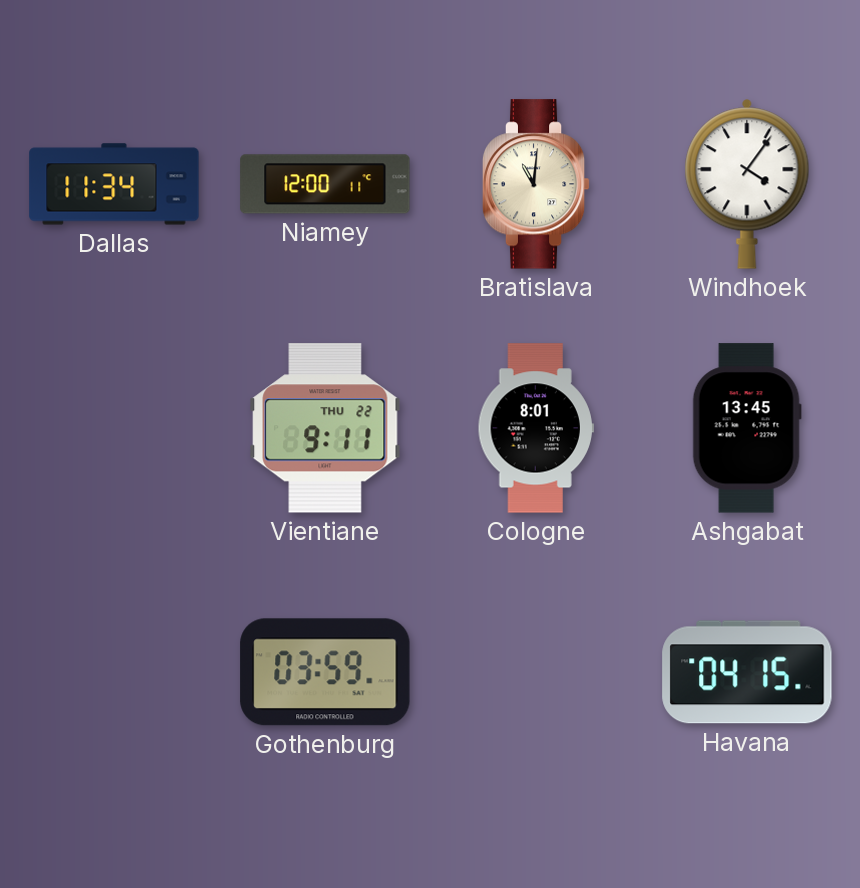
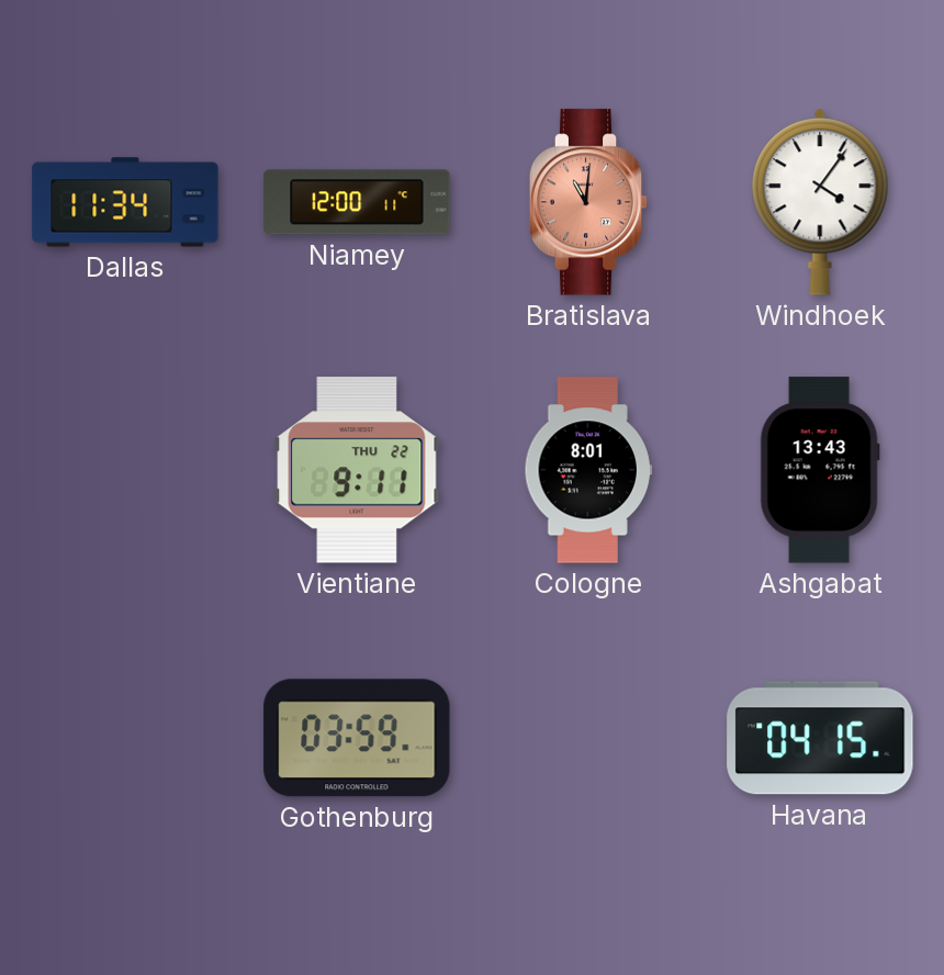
Bratislava dial: cream -> salmon (588, 202)
Ashgabat: 13:45 -> 13:43 (820, 470)
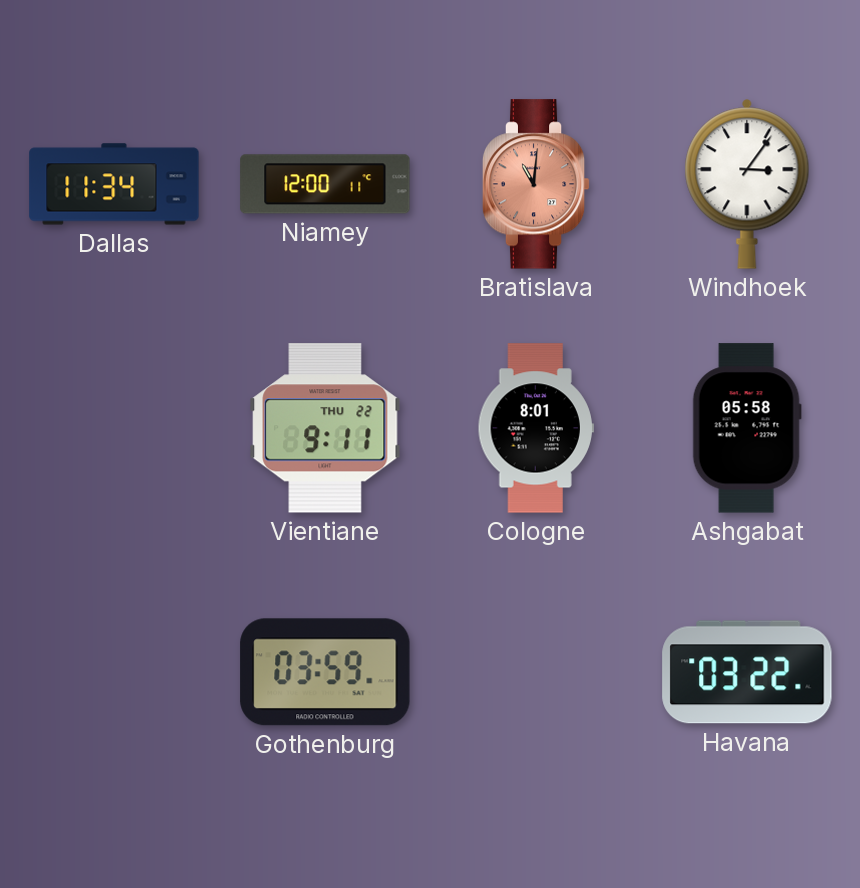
Windhoek: 4:06 -> 3:06 (747, 184)
Ashgabat: 13:43 -> 05:58 (747, 428)
Havana: 04:15 -> 03:22 (747, 672)
